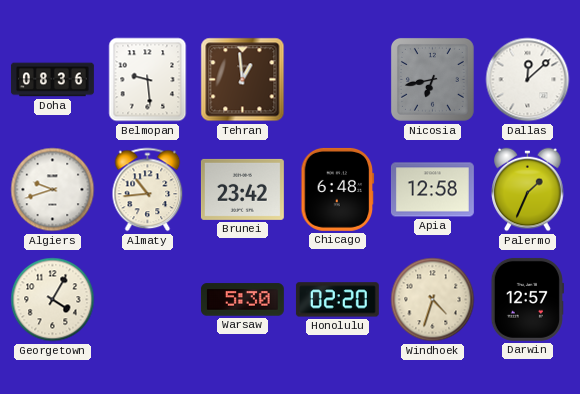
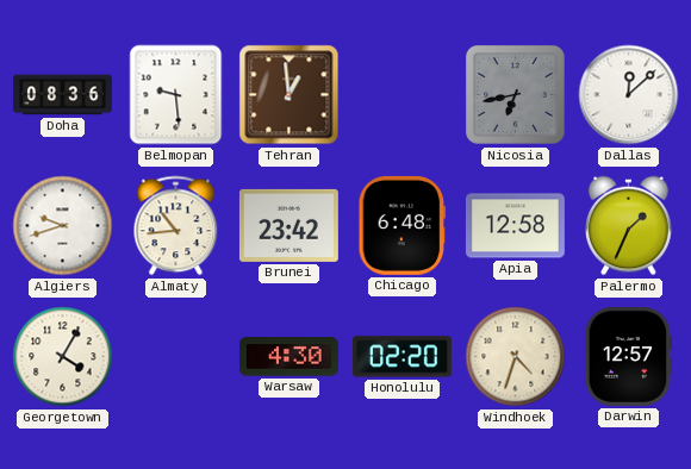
Warsaw: 5:30 -> 4:30 (288, 357)
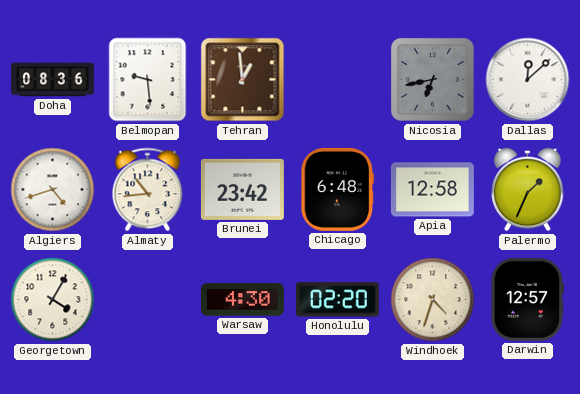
Algiers: 9:42 -> 4:42 (53, 190)
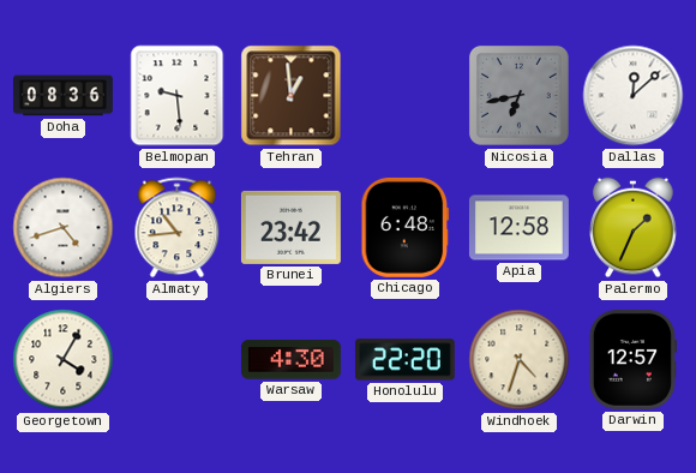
Honolulu: 02:20 -> 22:20 (404, 360)
